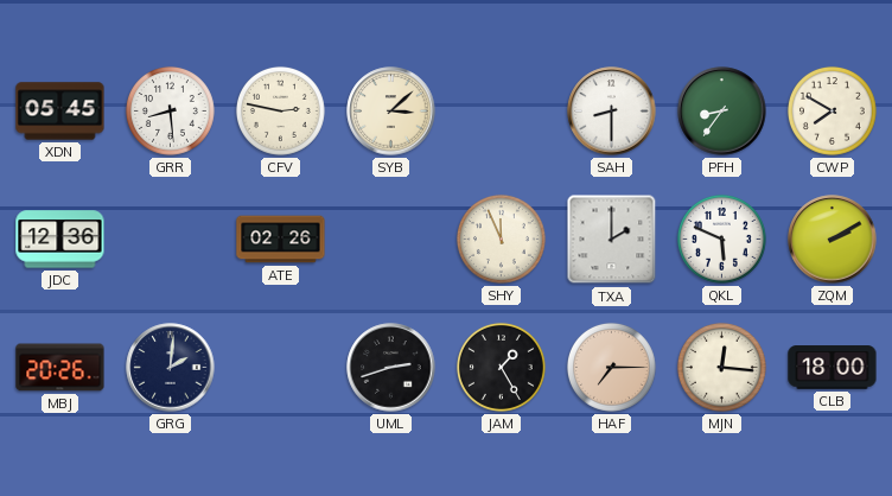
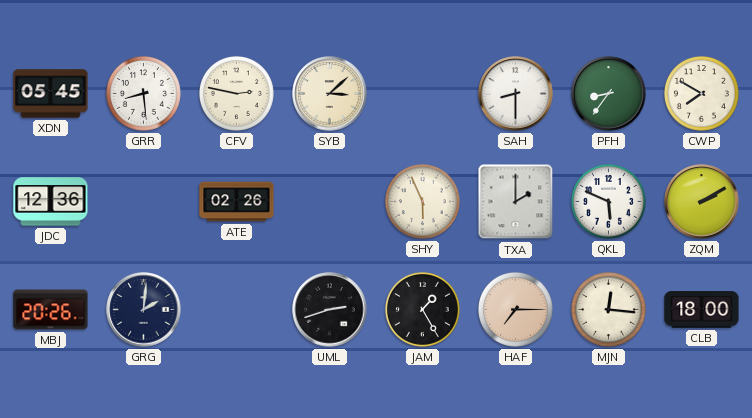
SHY: 11:56 -> 5:56 (422, 201)
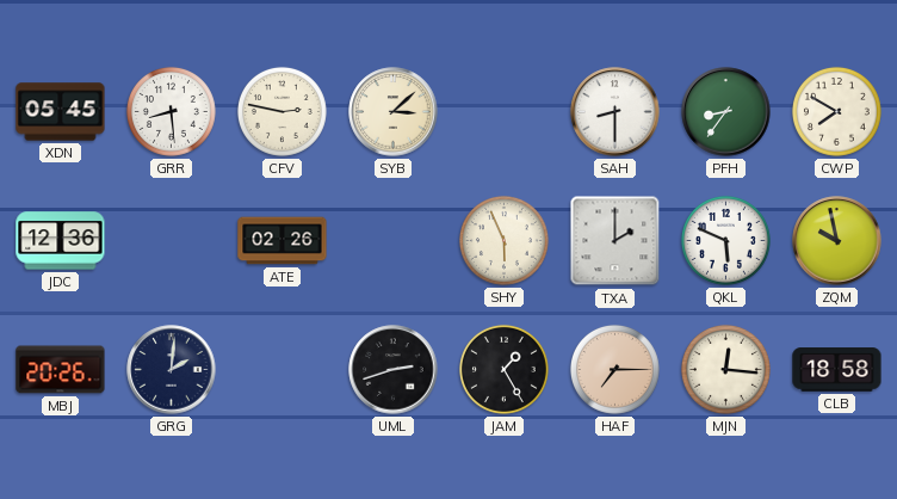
ZQM: 2:10 -> 9:58 (837, 241)
CLB: 18:00 -> 18:58 (837, 370)
